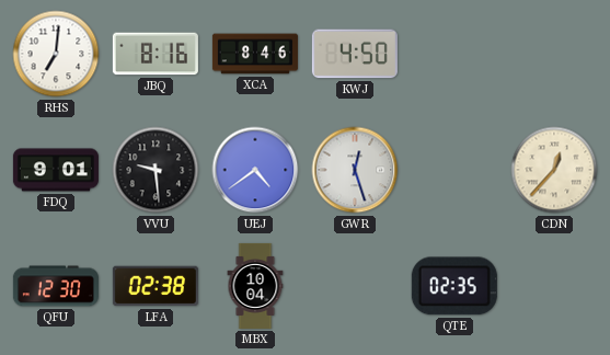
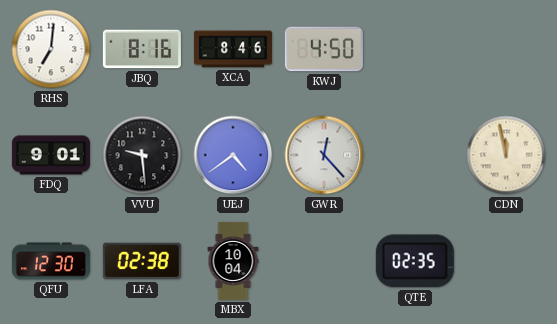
GWR: 12:27 -> 12:23 (324, 155)
CDN: 12:37 -> 11:58 (506, 155)
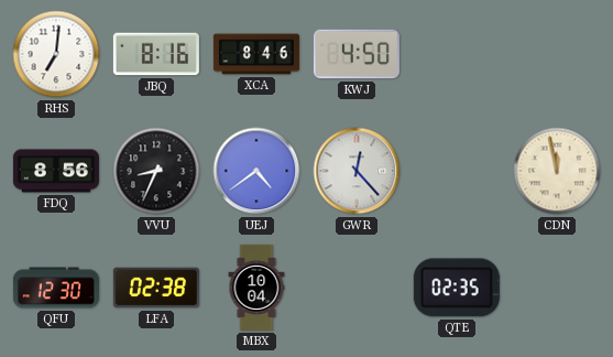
FDQ: 9:01 -> 8:56 (56, 171)
VVU: 9:29 -> 8:34 (156, 171)
